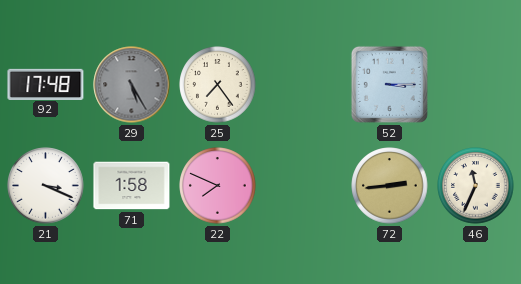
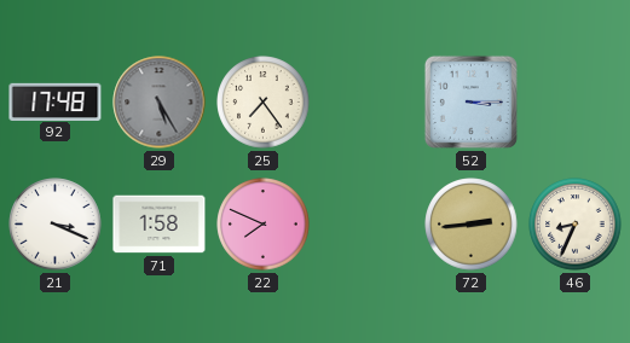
46: 11:34 -> 8:34 (576, 225)
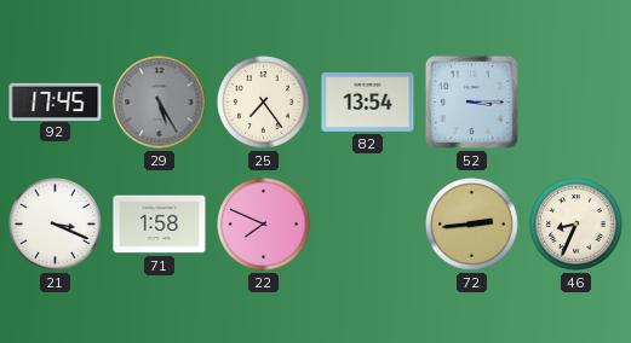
92: 17:48 -> 17:45 (56, 101)
82: none -> 13:54 (368, 103)
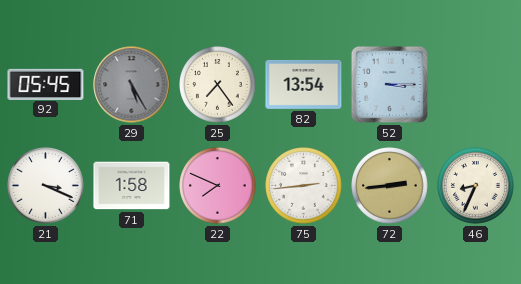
92: 17:45 -> 05:45 (46, 84)
75: none -> 2:44 (304, 186)
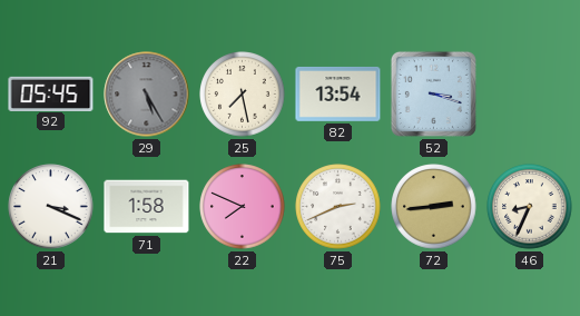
25: 7:24 -> 7:28 (243, 95)
52: 3:15 -> 3:18 (433, 93)
75: 2:44 -> 2:41 (338, 207)
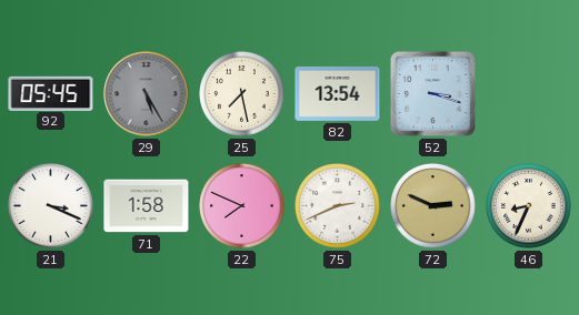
72: 2:44 -> 2:49 (433, 206)
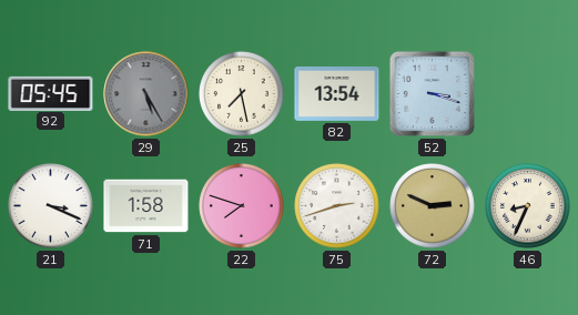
22: 7:49 -> 7:48 (242, 206)
75: 2:41 -> 2:42 (337, 206)
